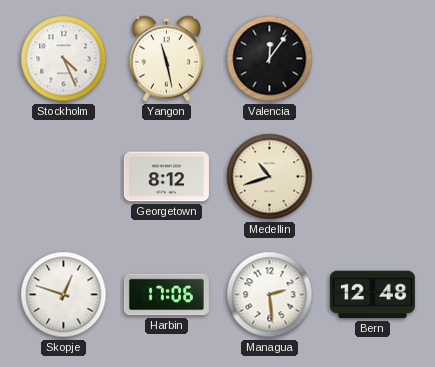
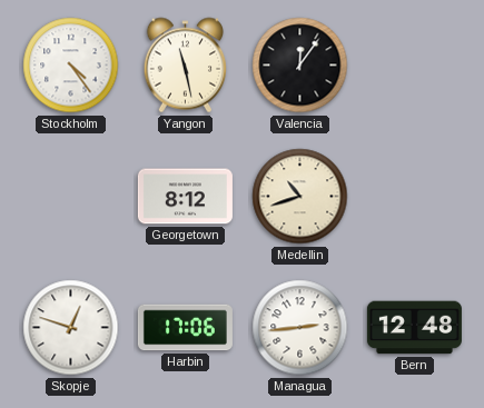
Stockholm: 4:26 -> 4:24 (71, 66)
Managua: 2:29 -> 2:44 (300, 328)
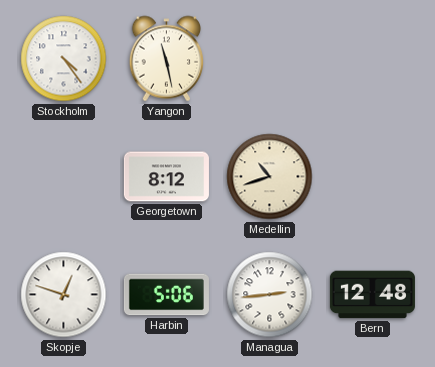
Valencia: 12:06 -> none (300, 66)
Harbin: 17:06 -> 5:06 (166, 295)
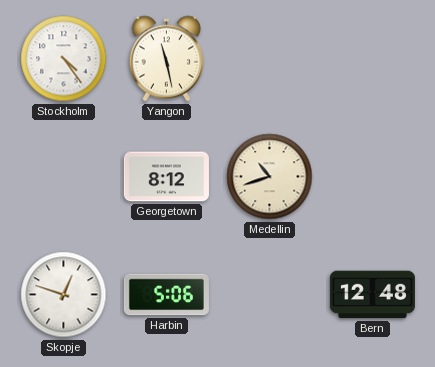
Managua: 2:44 -> none (270, 295)
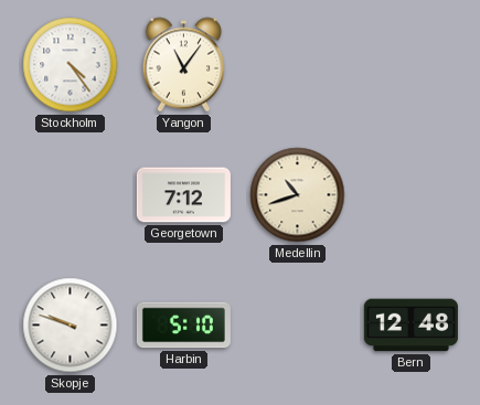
Yangon: 11:28 -> 11:06 (183, 65)
Georgetown: 8:12 -> 7:12 (183, 195)
Skopje: 12:48 -> 9:48 (71, 326)
Harbin: 5:06 -> 5:10 (183, 326)
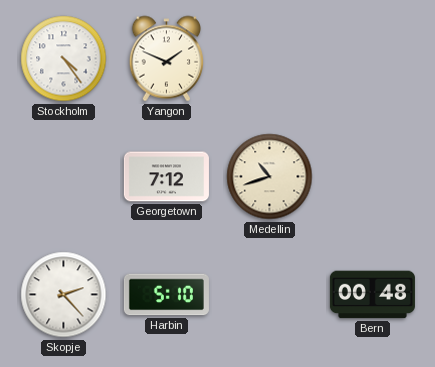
Yangon: 11:06 -> 1:49 (166, 59)
Skopje: 9:48 -> 2:23 (64, 295)
Bern: 12:48 -> 00:48 (372, 295)
